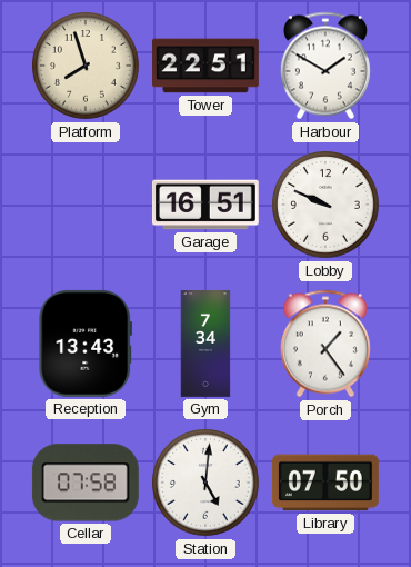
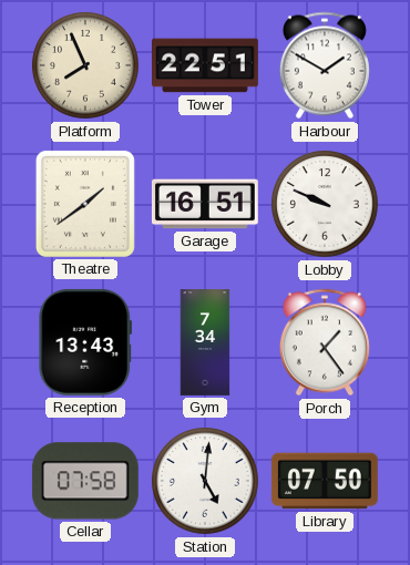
Platform: 7:57 -> 7:56 (86, 66)
Theatre: none -> 1:39 (85, 204)
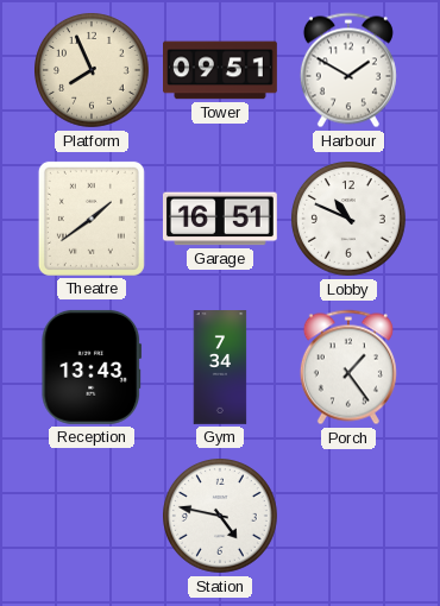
Tower: 22:51 -> 09:51 (221, 70)
Lobby: 9:49 -> 10:49 (350, 220)
Cellar: 07:58 -> none (85, 481)
Station: 5:01 -> 4:47 (221, 517)
Library: 07:50 -> none (325, 481)
